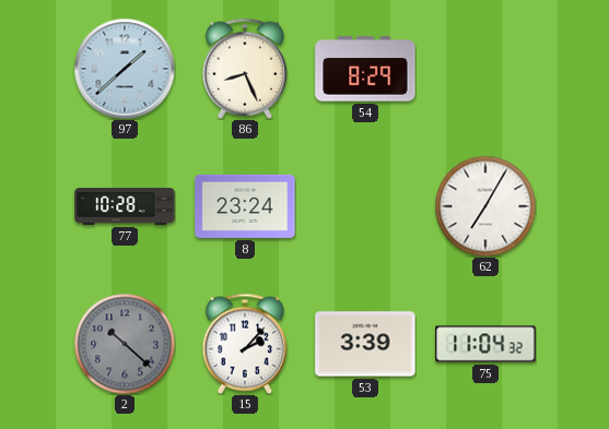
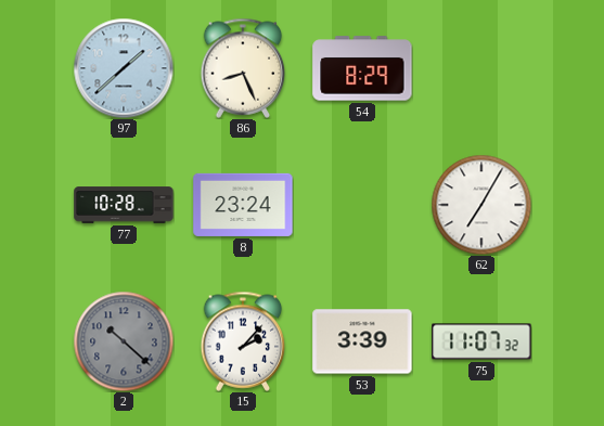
75: 11:04 -> 11:07 (481, 341)
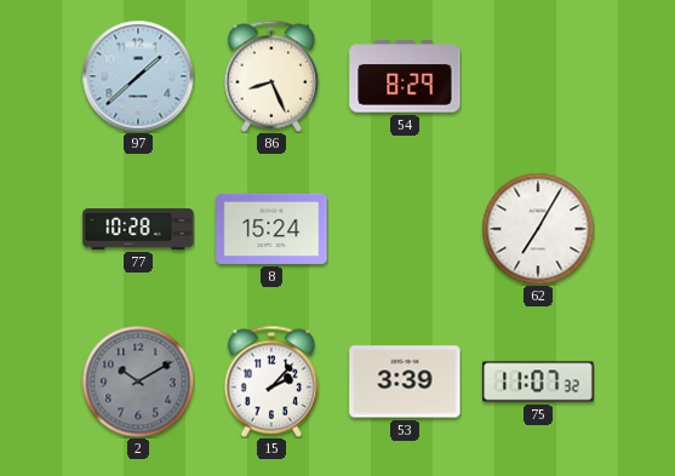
8: 23:24 -> 15:24 (271, 229)
2: 10:22 -> 10:10 (138, 382)
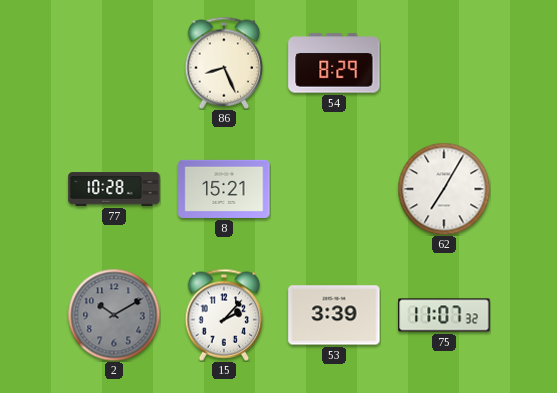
97: 1:38 -> none (138, 76)
8: 15:24 -> 15:21 (224, 189)
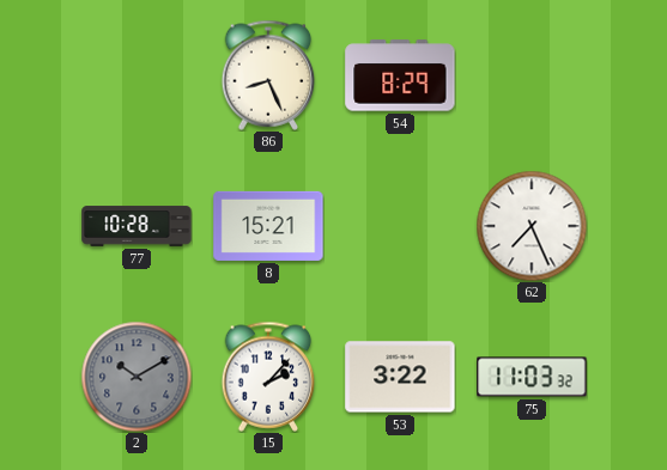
62: 7:05 -> 7:26 (532, 226)
53: 3:39 -> 3:22 (400, 377)
75: 11:07 -> 11:03 (532, 377)
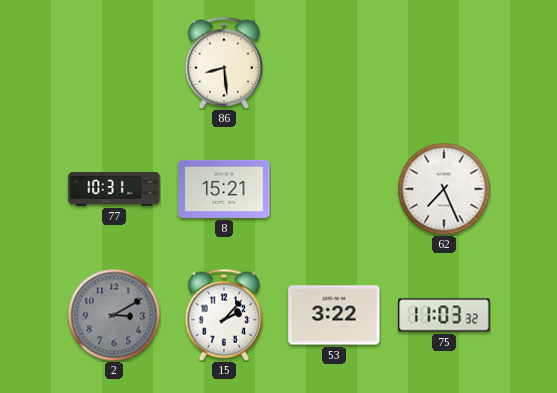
86: 8:26 -> 8:29 (224, 63)
54: 8:29 -> none (400, 75)
77: 10:28 -> 10:31 (114, 189)
2: 10:10 -> 3:10 (114, 315)
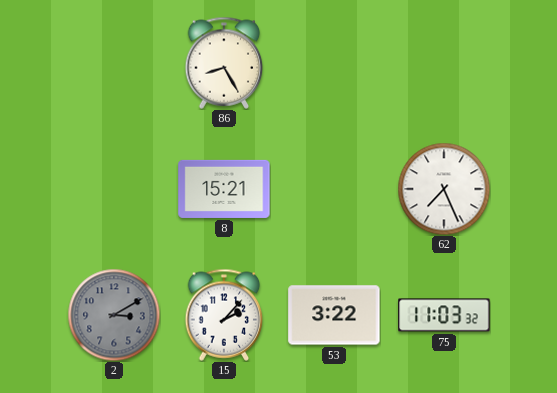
86: 8:29 -> 8:25 (224, 63)
77: 10:31 -> none (114, 189)
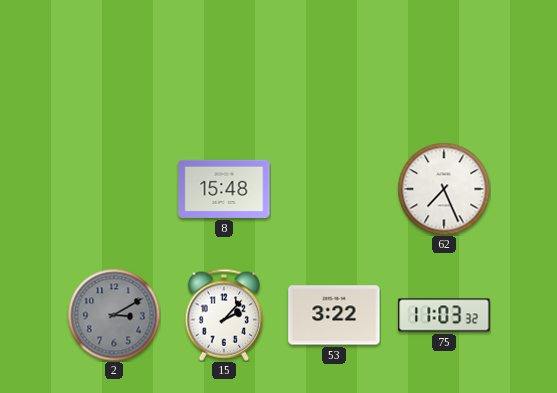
86: 8:25 -> none (224, 63)
8: 15:21 -> 15:48 (224, 189)
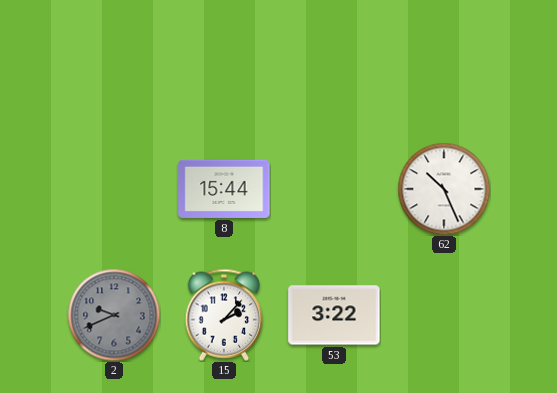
8: 15:48 -> 15:44 (224, 189)
62: 7:26 -> 10:26 (444, 189)
2: 3:10 -> 9:41 (114, 315)
75: 11:03 -> none (444, 315)
